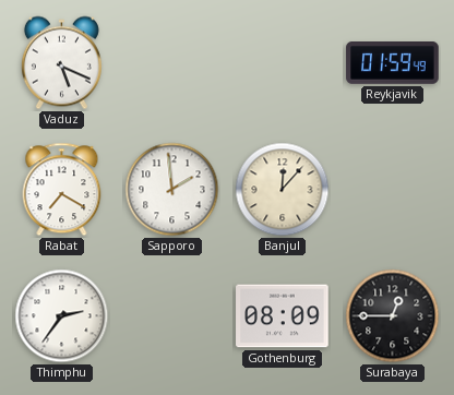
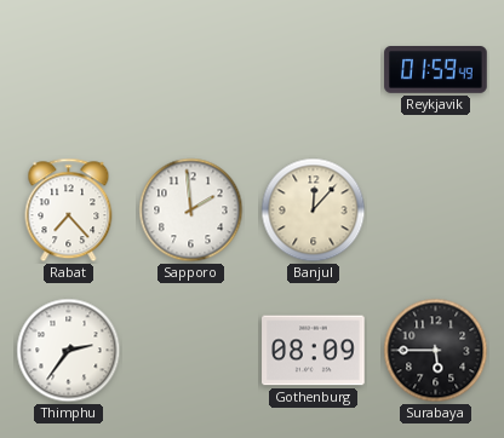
Vaduz: 5:19 -> none (61, 63)
Rabat: 7:20 -> 7:23 (69, 211)
Surabaya: 12:45 -> 5:45 (436, 351)
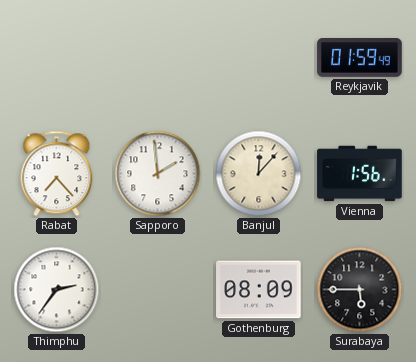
Vienna: none -> 1:56 (360, 174)
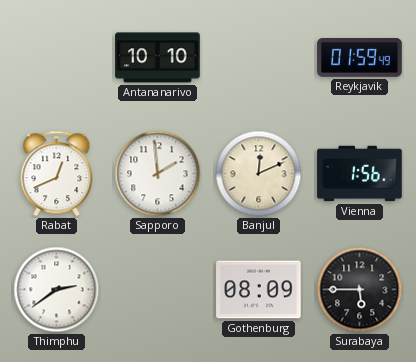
Antananarivo: none -> 10:10 (158, 58)
Rabat: 7:23 -> 12:41 (57, 174)
Banjul: 12:07 -> 12:11 (259, 174)
Thimphu: 2:36 -> 2:39 (57, 290)
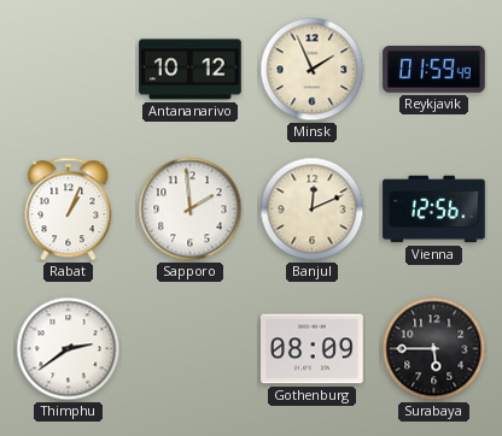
Antananarivo: 10:10 -> 10:12 (191, 70)
Minsk: none -> 1:56 (313, 70)
Rabat: 12:41 -> 1:04 (69, 210)
Vienna: 1:56 -> 12:56 (434, 210)
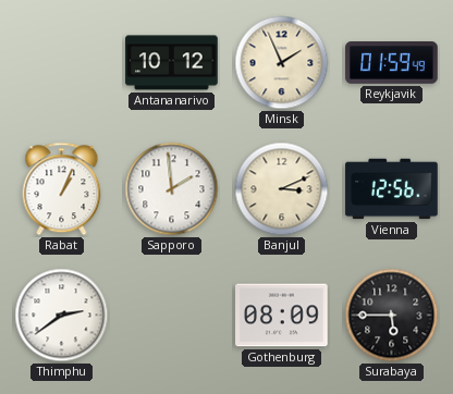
Banjul: 12:11 -> 3:11 (282, 189)
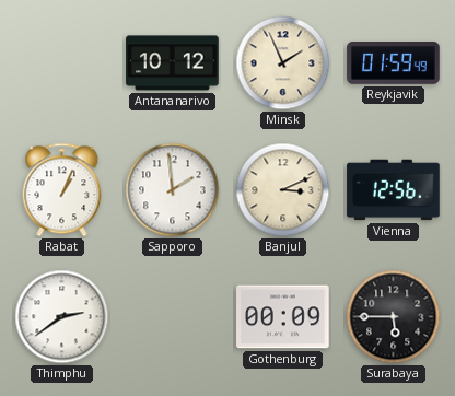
Gothenburg: 08:09 -> 00:09 (283, 317)
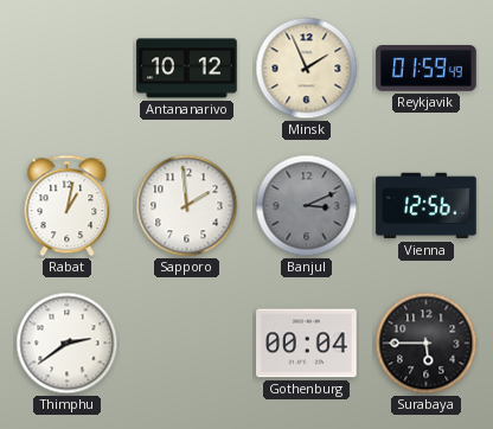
Rabat: 1:04 -> 1:02 (68, 206)
Banjul dial: cream -> grey (307, 206)
Gothenburg: 00:09 -> 00:04 (307, 344)
